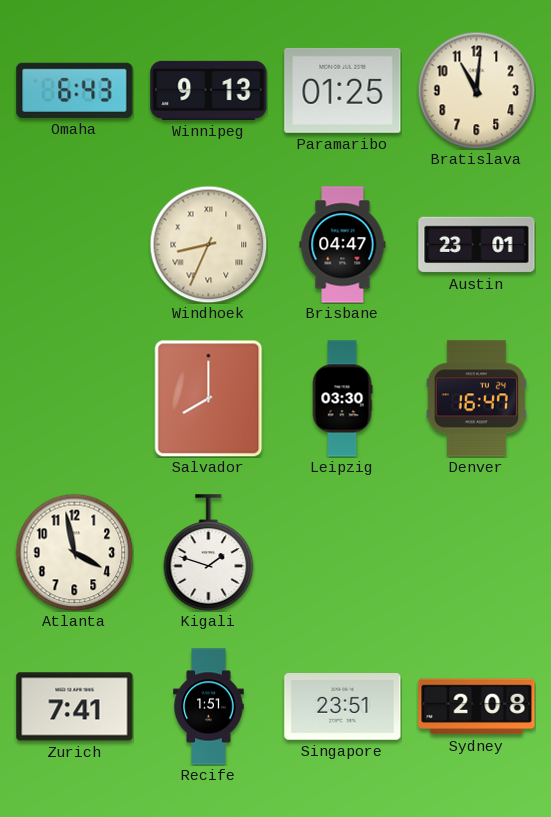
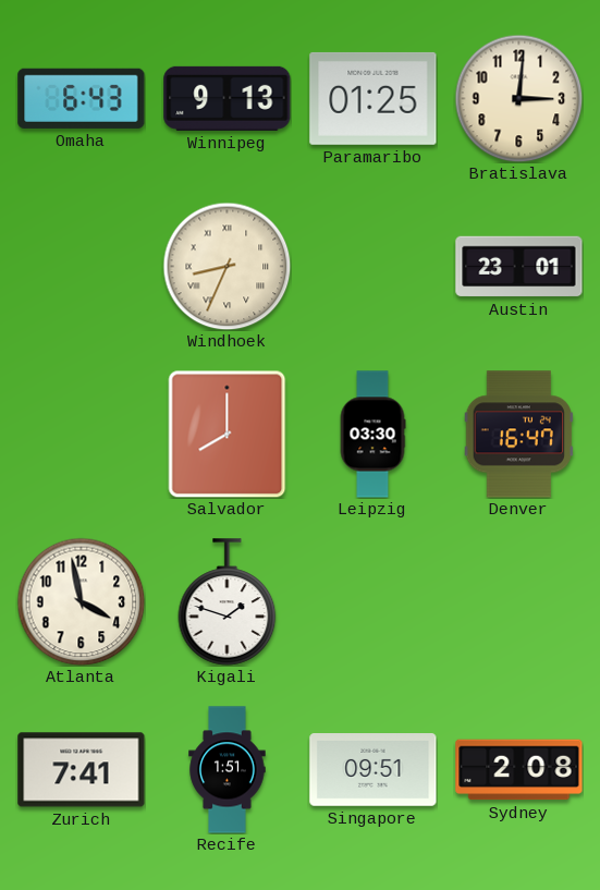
Bratislava: 11:01 -> 3:01 (518, 98)
Brisbane: 04:47 -> none (343, 245)
Singapore: 23:51 -> 09:51 (374, 770)
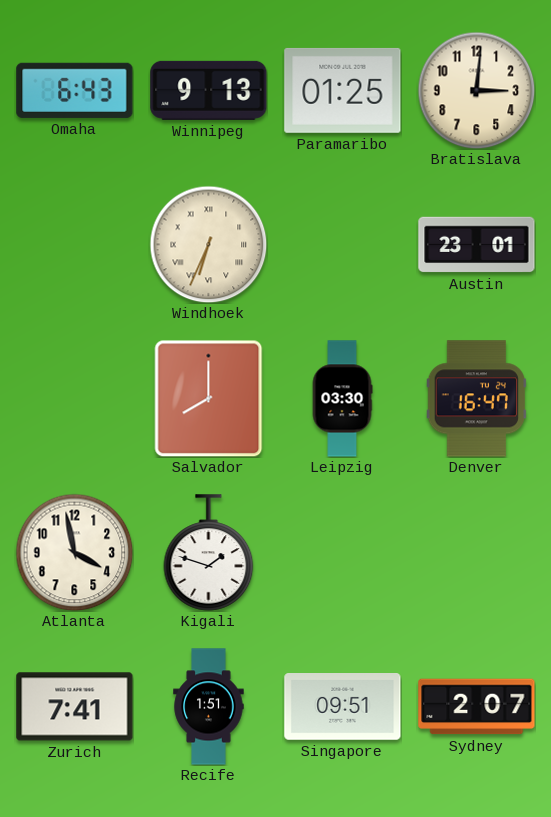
Windhoek: 8:34 -> 6:34 (208, 244)
Sydney: 2:08 -> 2:07 (477, 707)
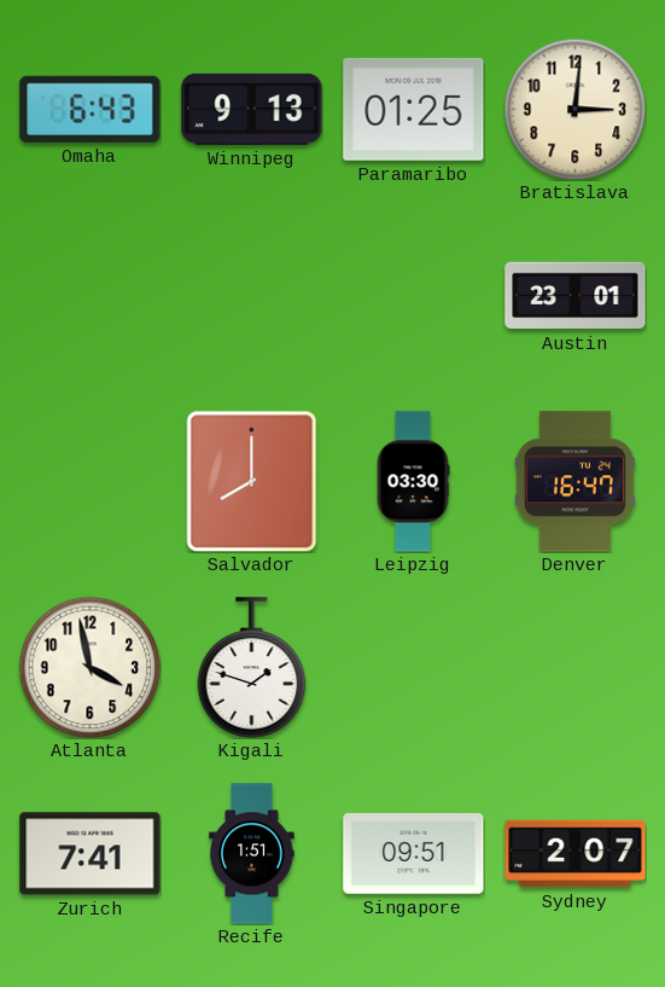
Windhoek: 6:34 -> none (208, 244)
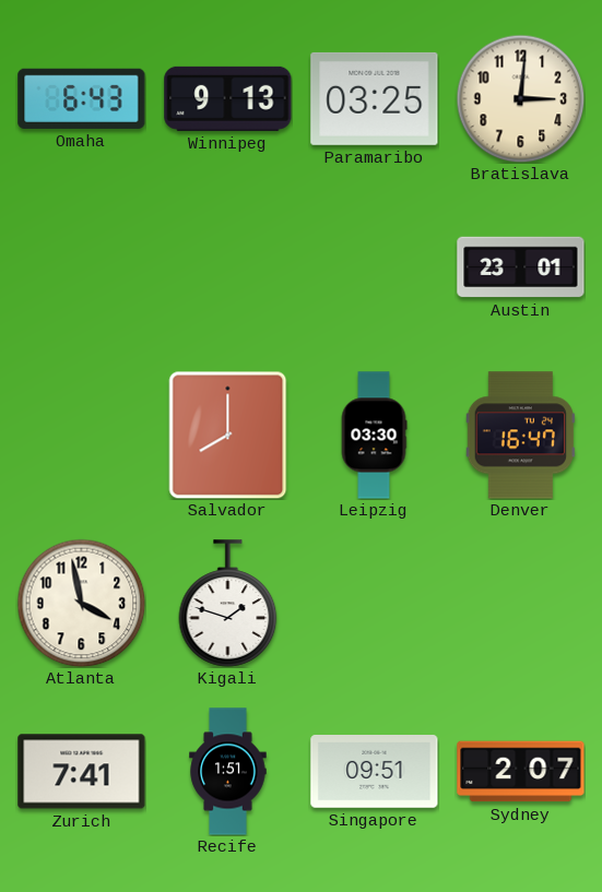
Paramaribo: 01:25 -> 03:25 (375, 98)
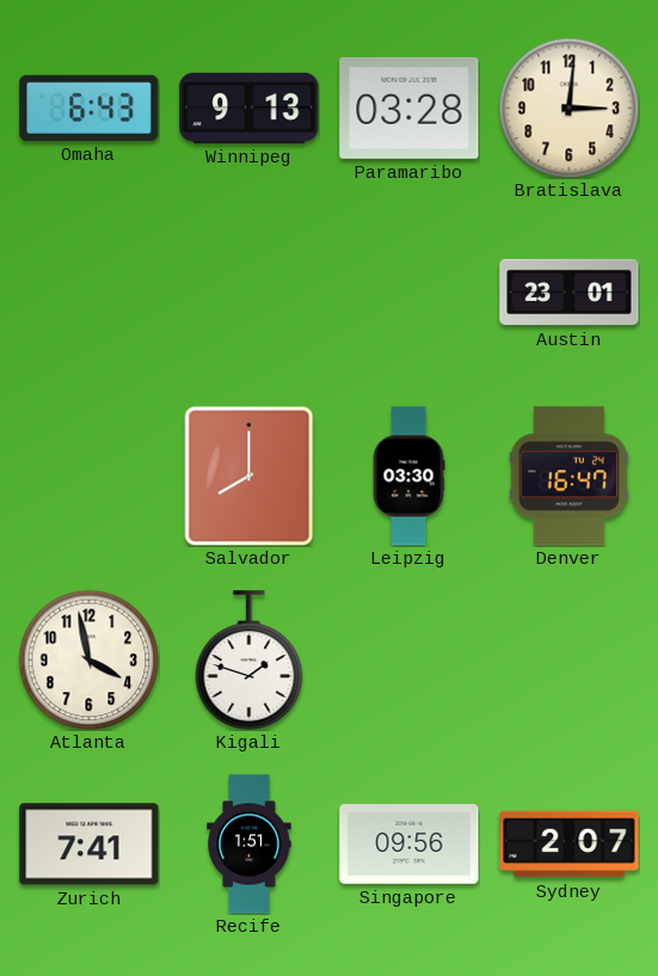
Paramaribo: 03:25 -> 03:28 (410, 108)
Singapore: 09:51 -> 09:56 (410, 845)
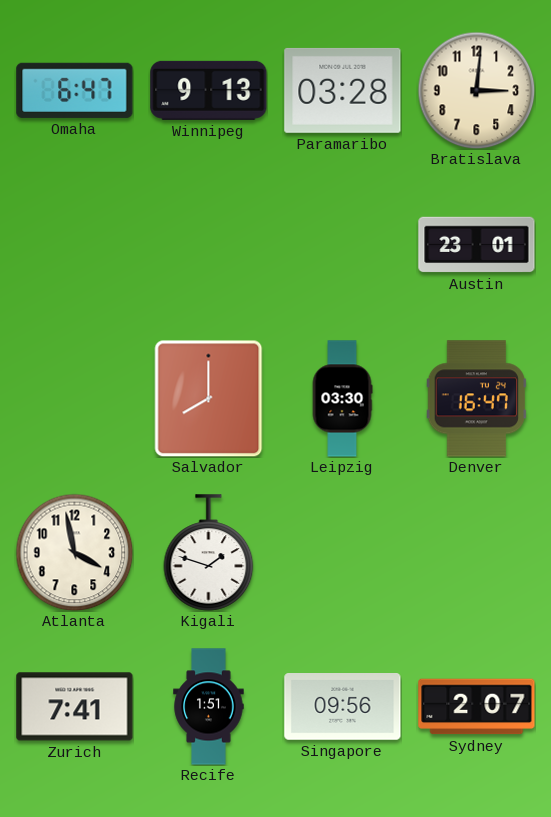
Omaha: 6:43 -> 6:47 (75, 90)
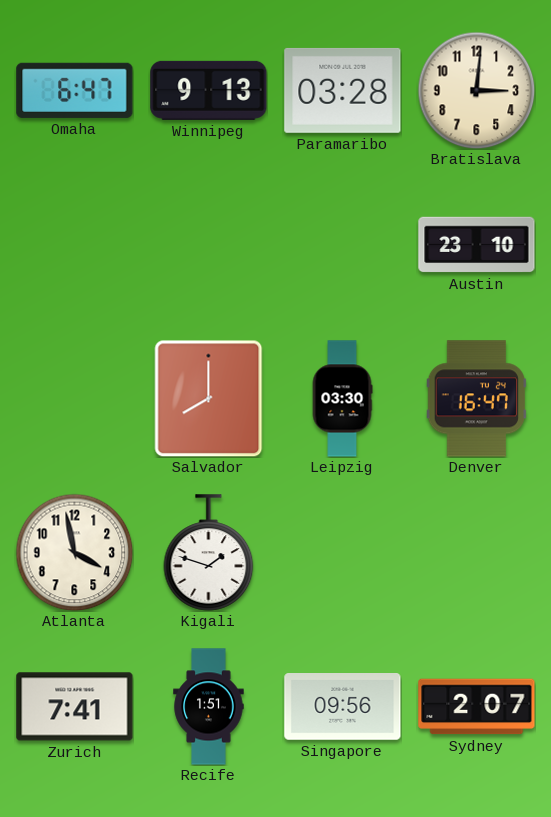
Austin: 23:01 -> 23:10 (477, 245)
